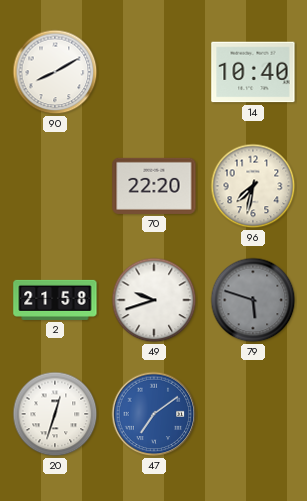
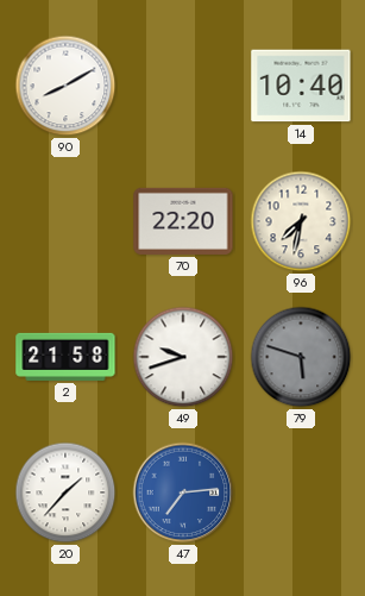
20: 12:33 -> 1:37 (65, 493)
47: 7:09 -> 7:14 (183, 493)
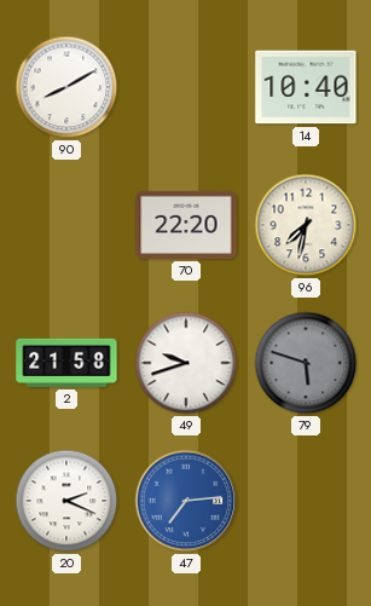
20: 1:37 -> 2:19 (66, 501)
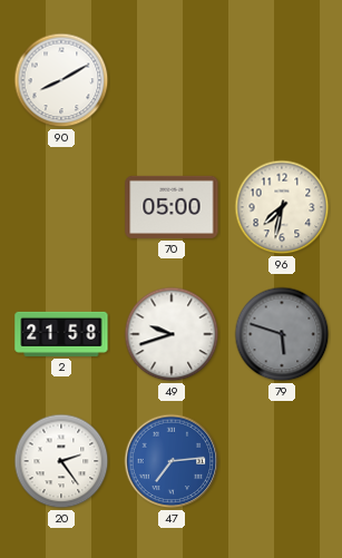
14: 10:40 -> none (306, 87)
70: 22:20 -> 05:00 (172, 207)
20: 2:19 -> 2:24 (61, 461)
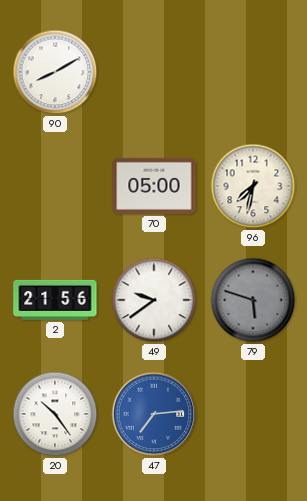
2: 21:58 -> 21:56 (55, 300)
49: 9:42 -> 9:39 (154, 300)
20: 2:24 -> 10:24 (55, 414)
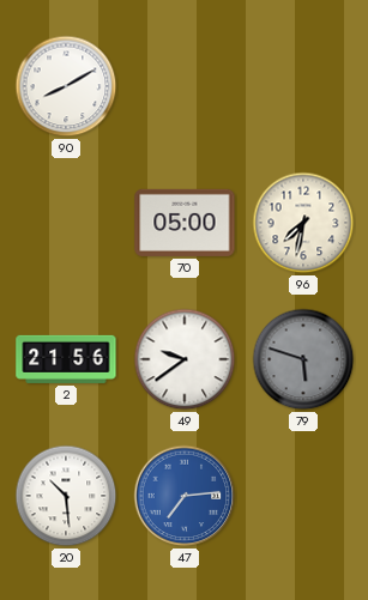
20: 10:24 -> 10:29 (66, 496)
